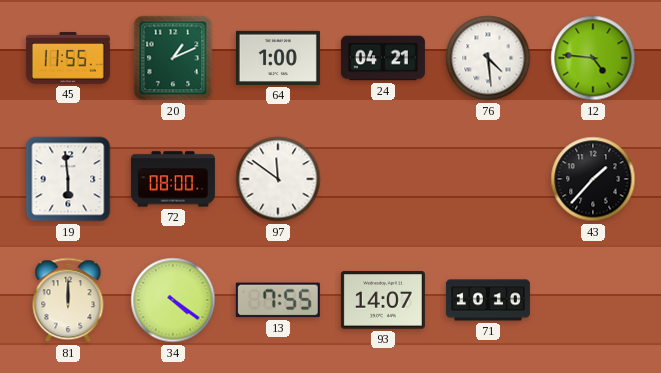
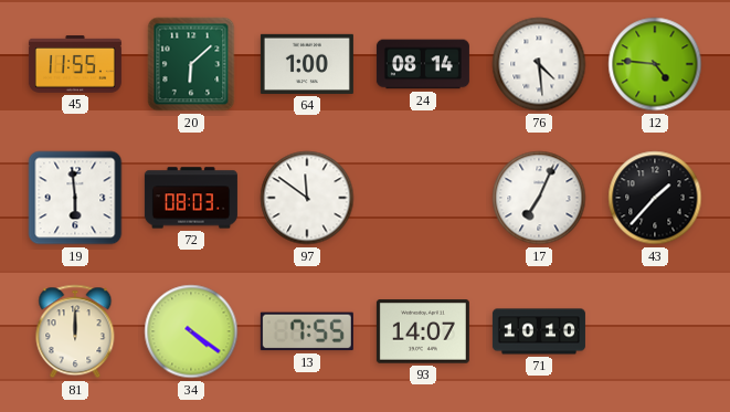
20: 1:11 -> 6:08 (191, 64)
24: 04:21 -> 08:14 (423, 64)
72: 08:00 -> 08:03 (191, 198)
17: none -> 7:04 (539, 198)
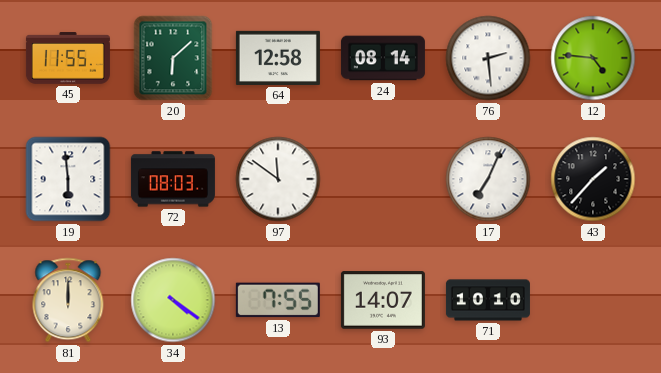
64: 1:00 -> 12:58 (278, 58)
76: 4:29 -> 2:29 (488, 58)
